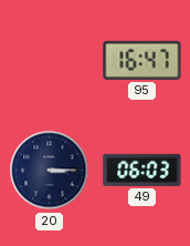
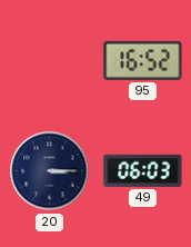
95: 16:47 -> 16:52 (143, 60)
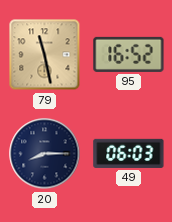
79: none -> 11:28 (45, 55)
20: 3:15 -> 8:15 (45, 154)
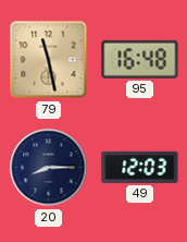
95: 16:52 -> 16:48 (140, 59)
49: 06:03 -> 12:03 (140, 167)
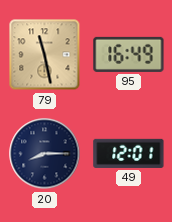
95: 16:48 -> 16:49 (129, 54)
49: 12:03 -> 12:01 (129, 153)
